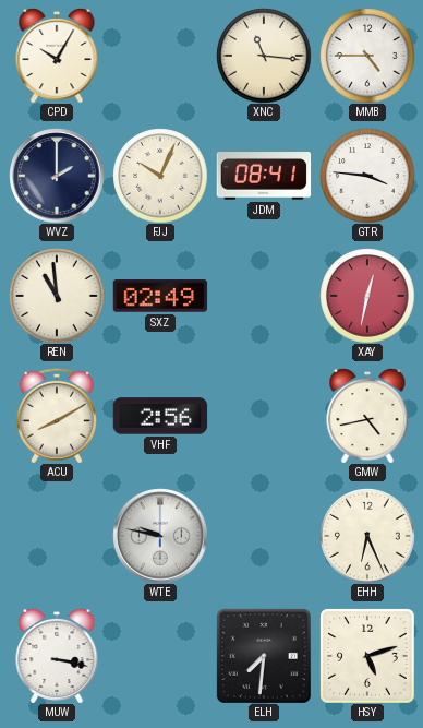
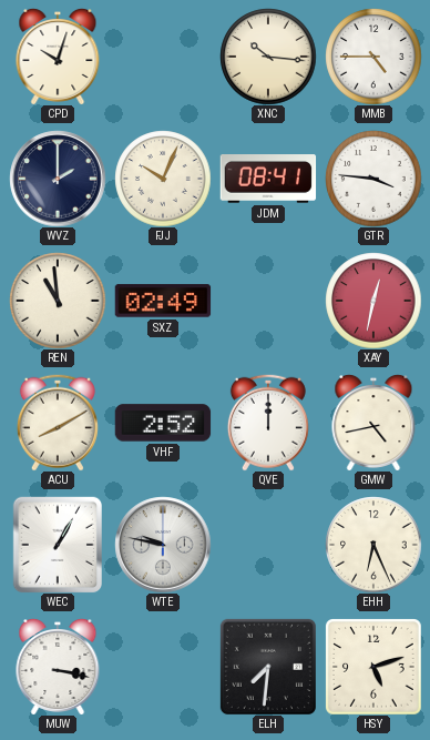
CPD: 10:05 -> 10:03 (58, 57)
XNC: 11:16 -> 10:16 (268, 57)
VHF: 2:56 -> 2:52 (163, 423)
QVE: none -> 12:00 (268, 423)
WEC: none -> 1:05 (57, 545)
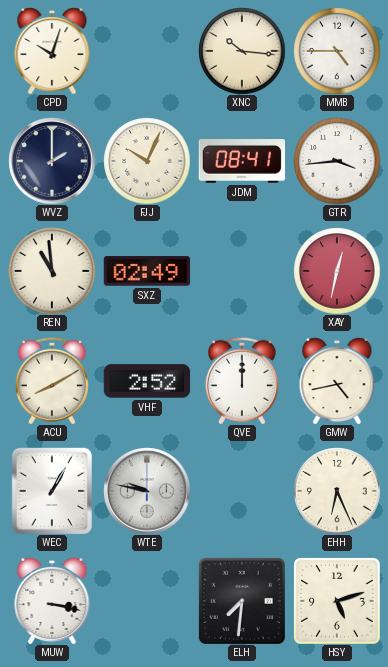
GTR: 3:46 -> 3:44 (337, 161)
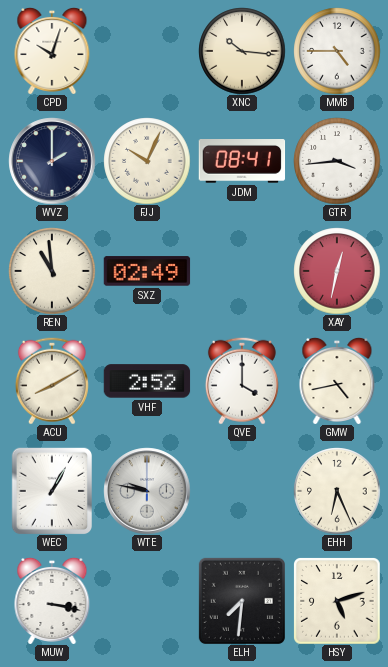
QVE: 12:00 -> 4:00 (242, 381)
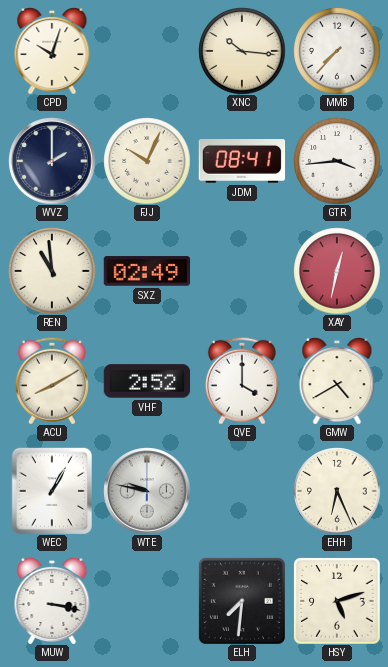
MMB: 4:45 -> 7:37 (337, 51)
GMW: 4:43 -> 4:40 (337, 381)
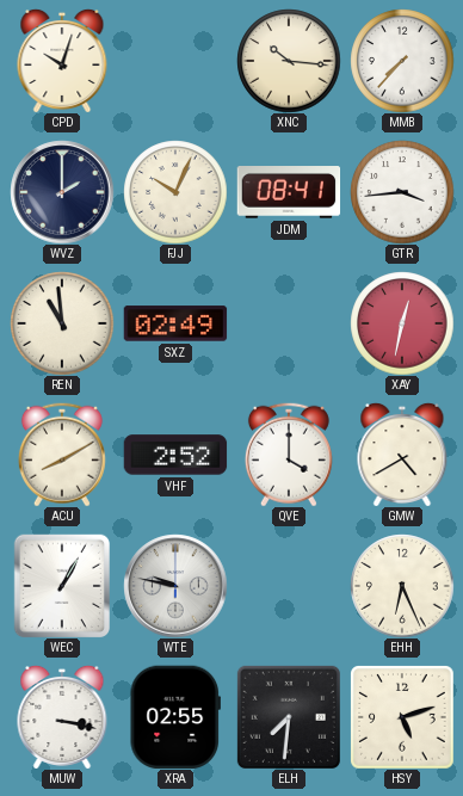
XRA: none -> 02:55 (174, 717)
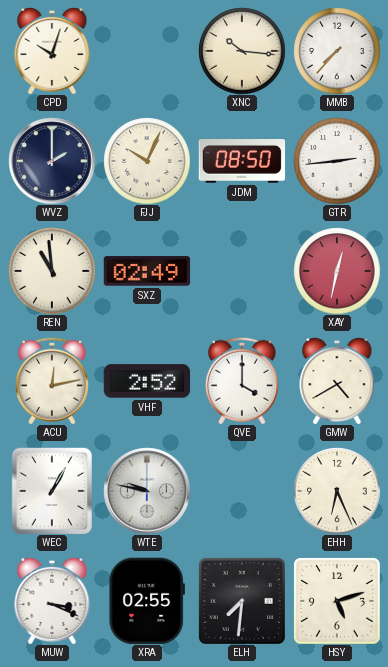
JDM: 08:41 -> 08:50 (242, 162)
GTR: 3:44 -> 2:44 (337, 161)
ACU: 8:10 -> 12:13 (52, 381)
MUW: 3:17 -> 3:19 (52, 601)
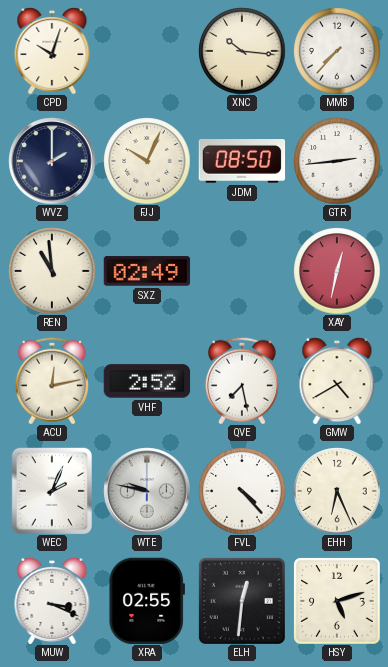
QVE: 4:00 -> 7:28 (242, 381)
WEC: 1:05 -> 2:04 (51, 491)
FVL: none -> 4:23 (242, 491)
ELH: 7:31 -> 12:31 (242, 601)
